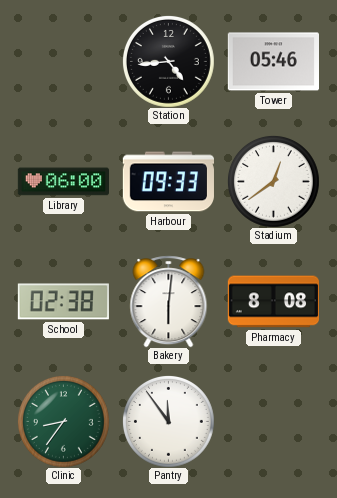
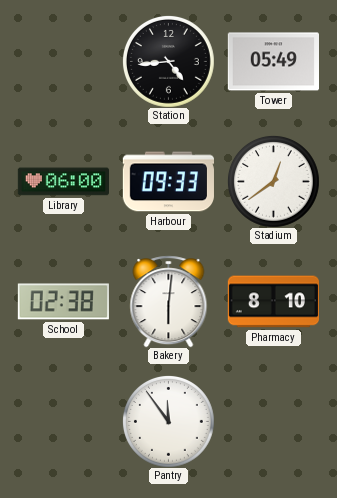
Tower: 05:46 -> 05:49 (273, 62)
Pharmacy: 8:08 -> 8:10 (273, 302)
Clinic: 8:36 -> none (63, 421)
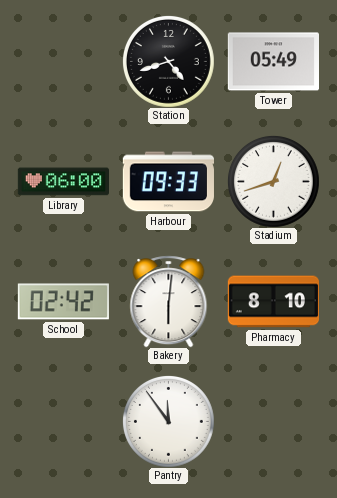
Station: 4:44 -> 4:42 (168, 61)
Stadium: 12:39 -> 12:42 (273, 181)
School: 02:38 -> 02:42 (63, 302)
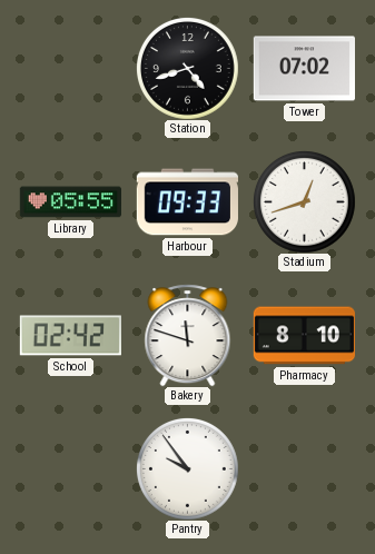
Tower: 05:49 -> 07:02 (304, 69)
Library: 06:00 -> 05:55 (70, 202)
Bakery: 6:01 -> 11:48 (188, 335)
Pantry: 11:54 -> 9:54 (187, 468)
